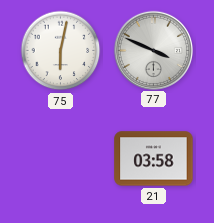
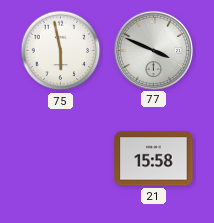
75: 6:02 -> 5:58 (61, 51)
21: 03:58 -> 15:58 (154, 159)
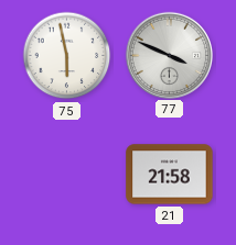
21: 15:58 -> 21:58 (170, 175)
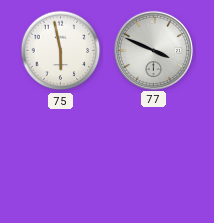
21: 21:58 -> none (170, 175)
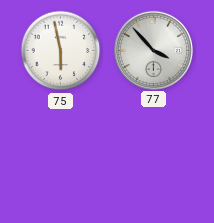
77: 3:49 -> 3:53 (153, 50)
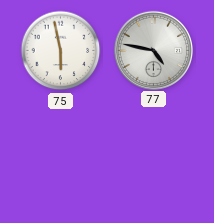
77: 3:53 -> 4:47 (153, 50)
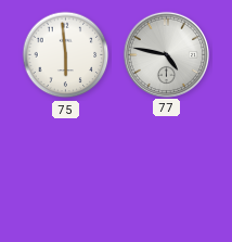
75: 5:58 -> 5:59 (66, 55)
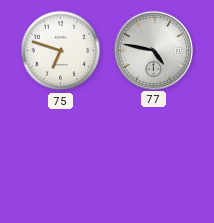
75: 5:59 -> 6:48 (61, 51)
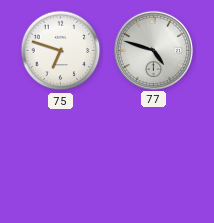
77: 4:47 -> 4:48 (153, 50)
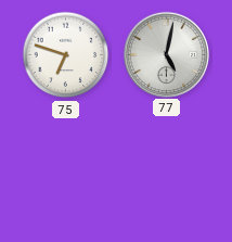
77: 4:48 -> 5:02 (166, 54)
